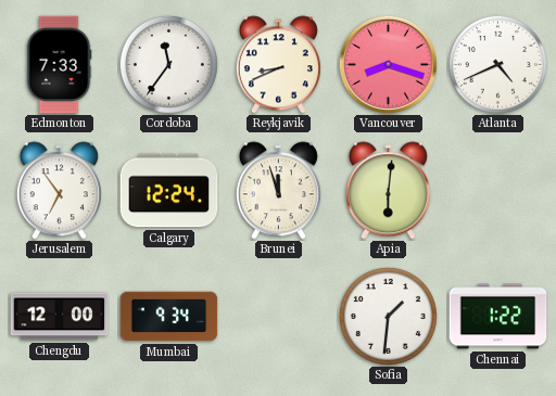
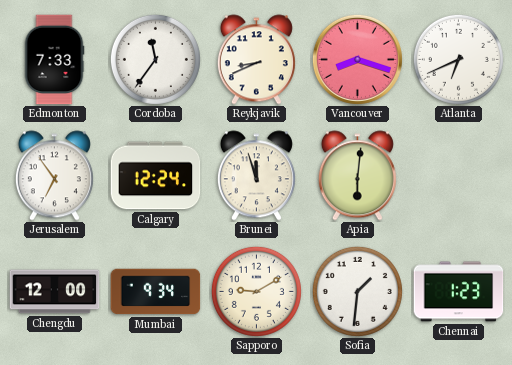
Atlanta: 4:41 -> 6:41 (458, 59)
Sapporo: none -> 9:10 (256, 291)
Chennai: 1:22 -> 1:23 (459, 292)
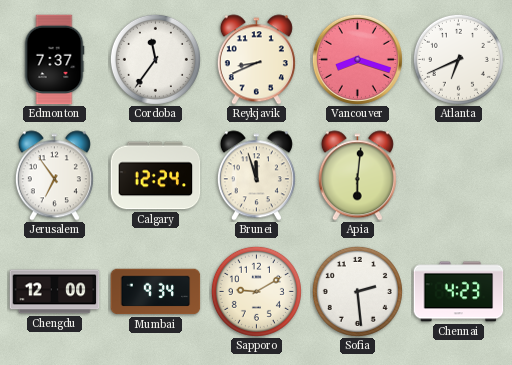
Edmonton: 7:33 -> 7:37 (54, 60)
Sofia: 1:31 -> 2:29 (357, 291)
Chennai: 1:23 -> 4:23 (459, 292)
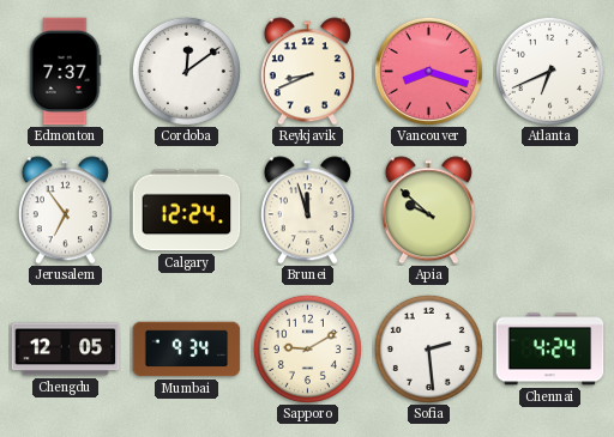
Cordoba: 11:36 -> 12:09 (186, 71)
Apia: 6:01 -> 9:52 (428, 211)
Chengdu: 12:00 -> 12:05 (66, 350)
Chennai: 4:23 -> 4:24 (550, 350)
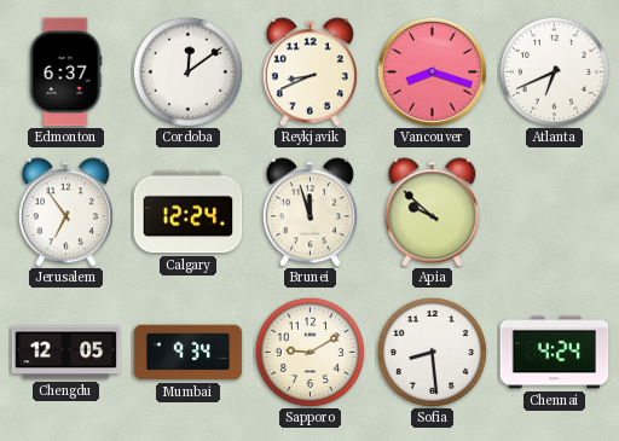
Edmonton: 7:37 -> 6:37 (65, 72)
Sofia: 2:29 -> 8:29 (432, 352)
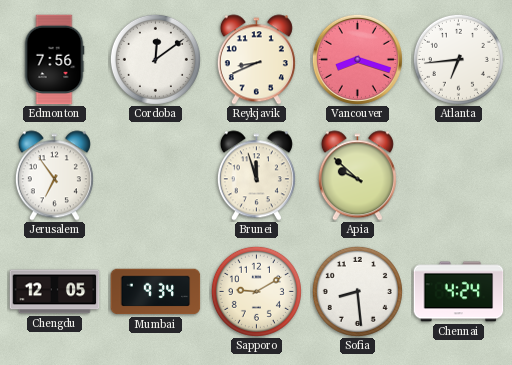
Edmonton: 6:37 -> 7:56 (54, 60)
Atlanta: 6:41 -> 6:44 (458, 59)
Calgary: 12:24 -> none (189, 213)
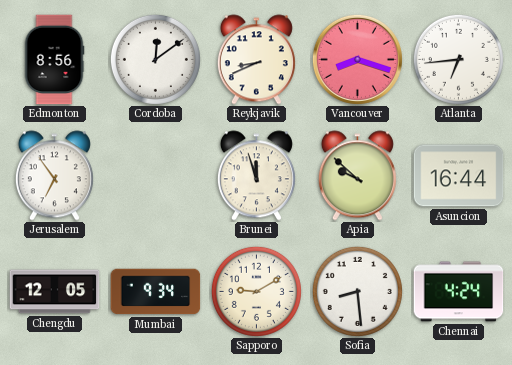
Edmonton: 7:56 -> 8:56 (54, 60)
Asuncion: none -> 16:44 (459, 176)
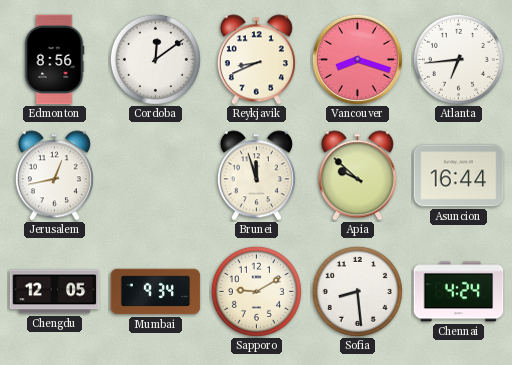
Jerusalem: 6:54 -> 12:43 (54, 176)
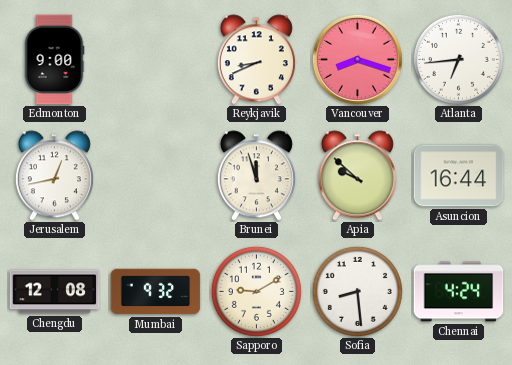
Edmonton: 8:56 -> 9:00 (54, 60)
Cordoba: 12:09 -> none (155, 59)
Chengdu: 12:05 -> 12:08 (55, 292)
Mumbai: 9:34 -> 9:32 (156, 292)
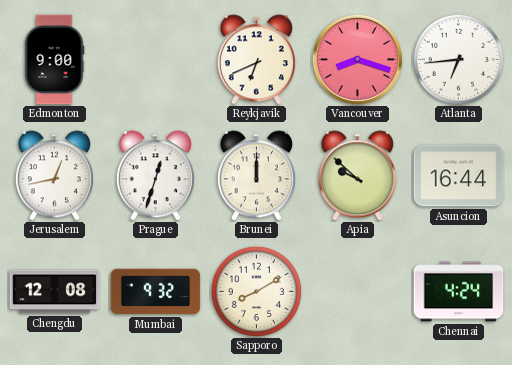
Reykjavik: 8:41 -> 6:41 (256, 60)
Prague: none -> 12:33 (155, 176)
Brunei: 11:57 -> 12:00 (256, 176)
Sapporo: 9:10 -> 8:10 (256, 291)
Sofia: 8:29 -> none (357, 291)
